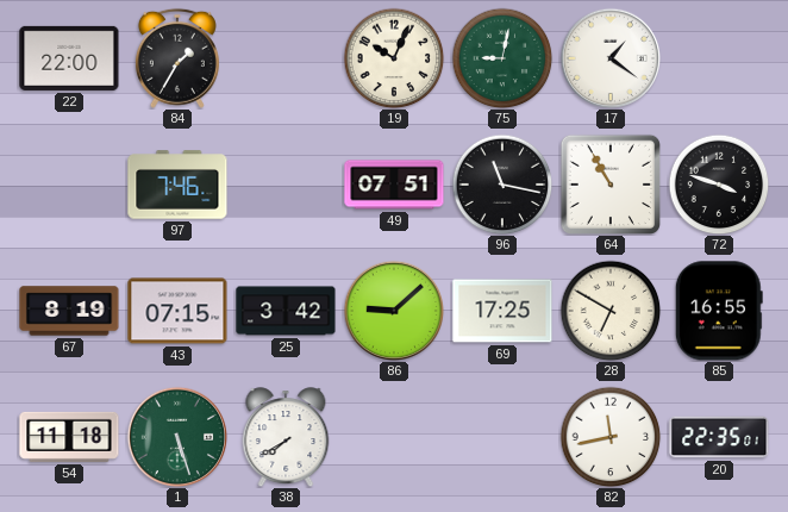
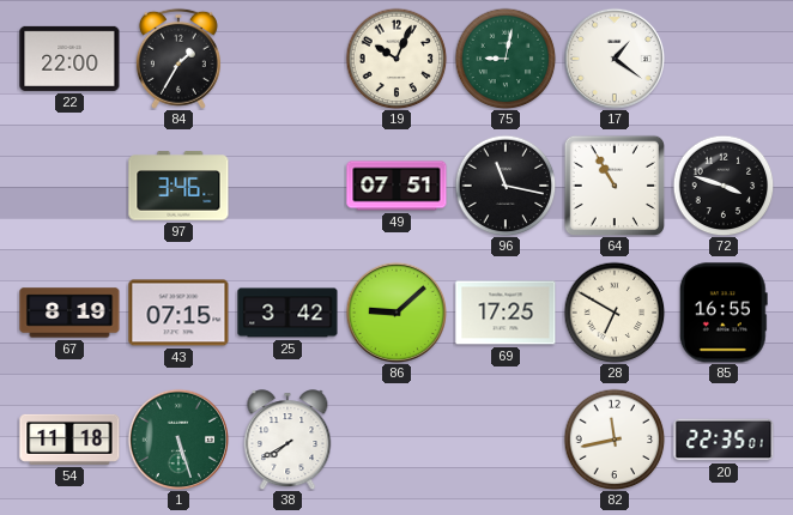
97: 7:46 -> 3:46 (178, 186)
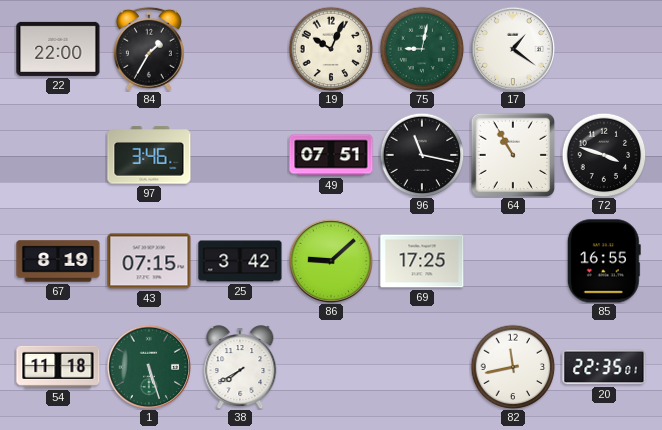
28: 6:50 -> none (615, 313)
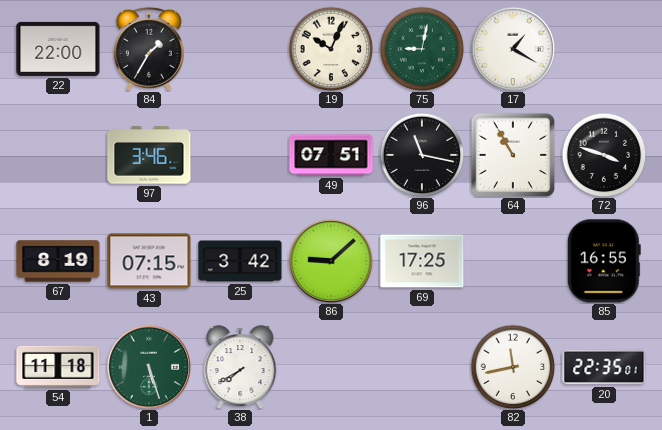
17: 1:21 -> 1:20 (512, 48)
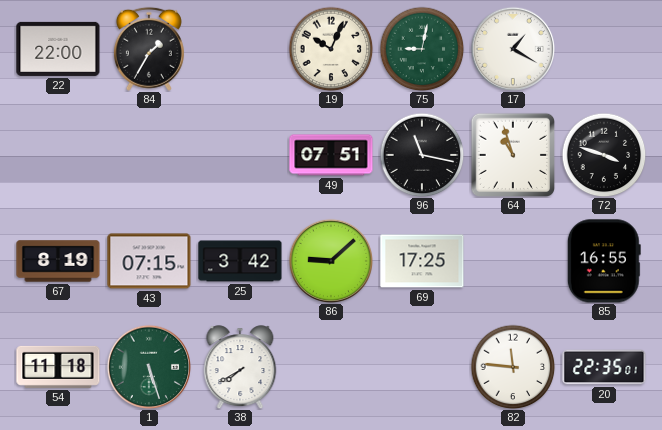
97: 3:46 -> none (149, 155)
64: 10:55 -> 10:57 (512, 154)
82: 11:43 -> 11:46 (513, 367)
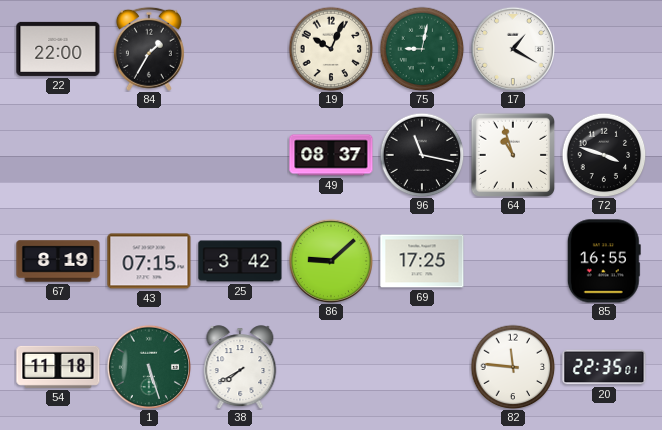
49: 07:51 -> 08:37 (331, 155)
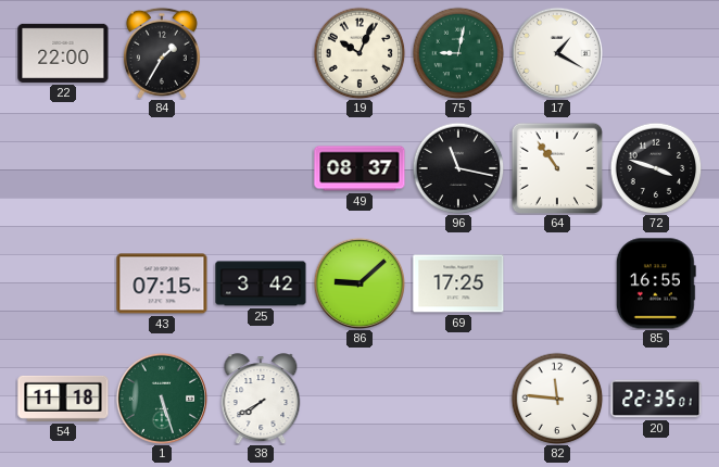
64: 10:57 -> 10:54 (556, 167)
67: 8:19 -> none (58, 261)
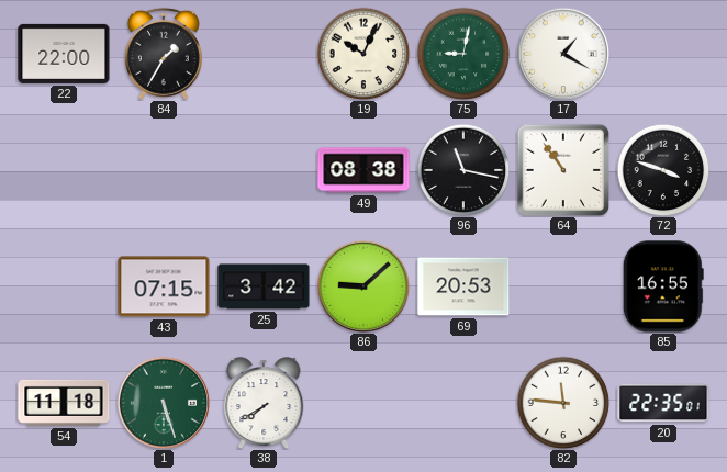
49: 08:37 -> 08:38 (363, 170)
69: 17:25 -> 20:53 (463, 286)
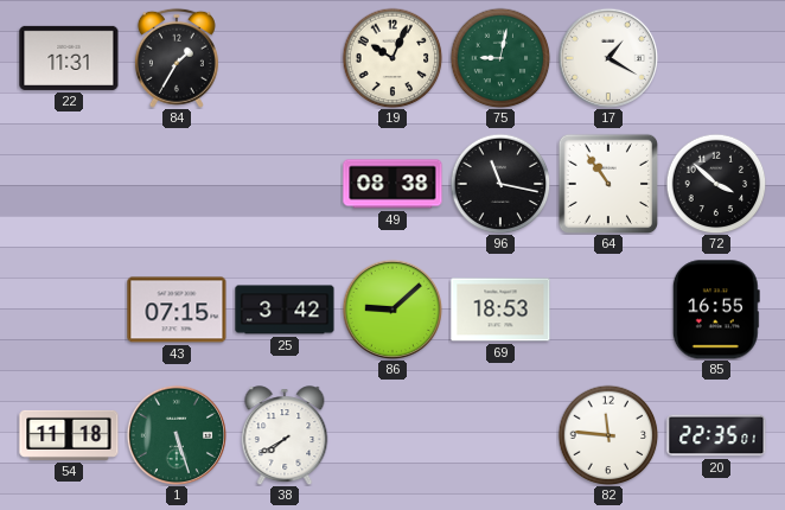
22: 22:00 -> 11:31 (69, 58)
72: 3:48 -> 3:52 (716, 184)
69: 20:53 -> 18:53 (500, 310)
